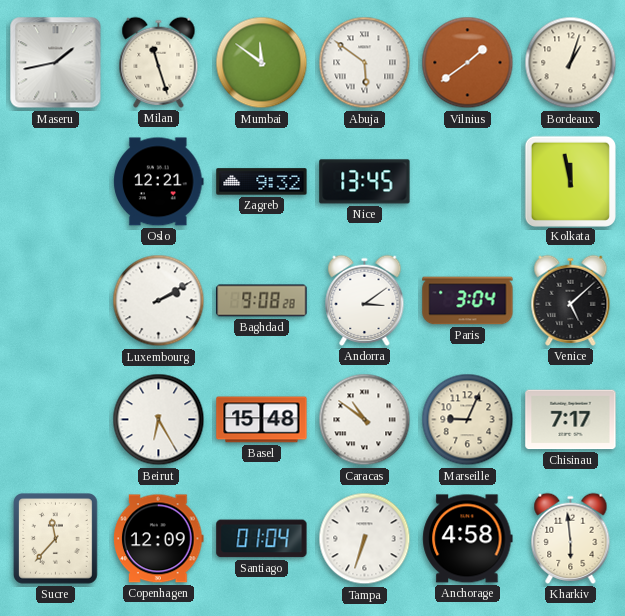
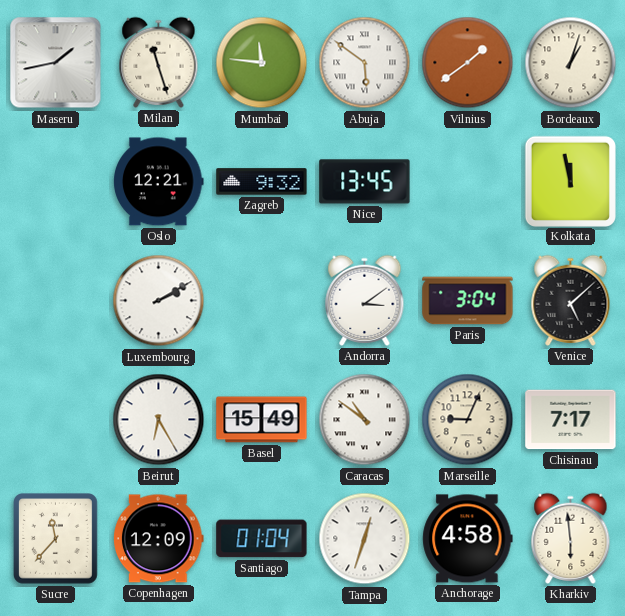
Mumbai: 11:51 -> 11:46 (262, 63)
Baghdad: 9:08 -> none (262, 301)
Basel: 15:48 -> 15:49 (262, 420)
Tampa: 6:33 -> 12:33 (365, 539)
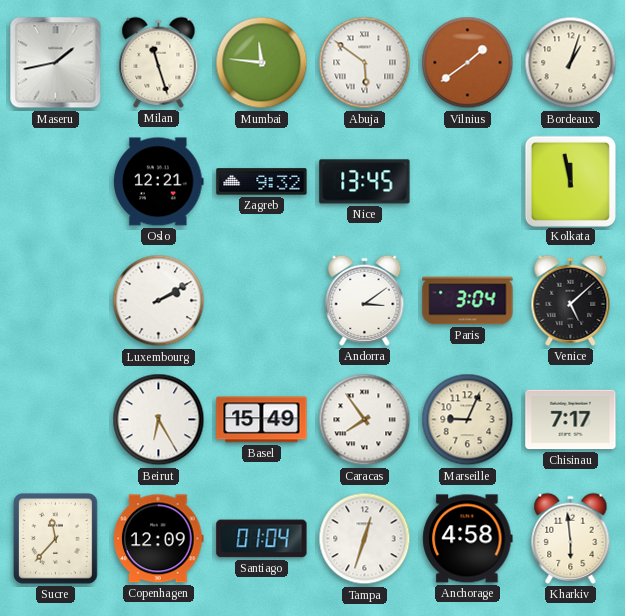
Caracas: 10:51 -> 7:54 (365, 420)
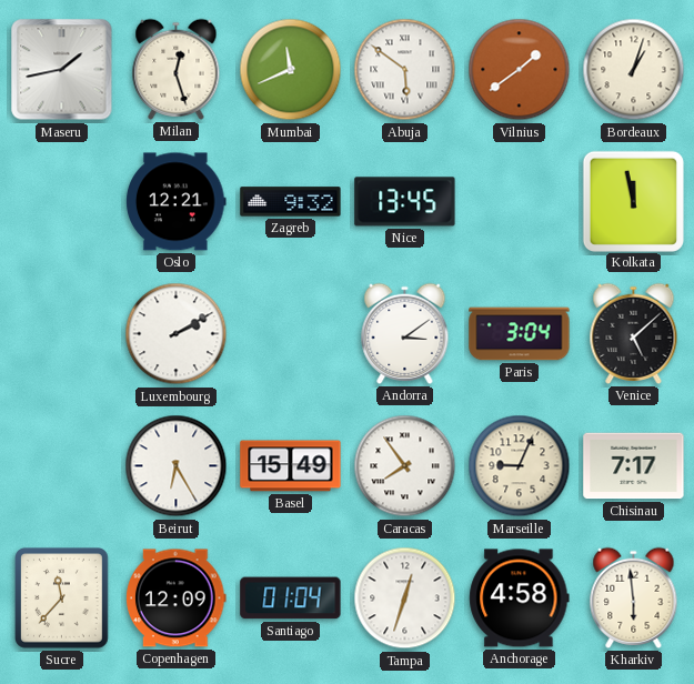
Milan: 11:27 -> 12:27 (177, 69)
Mumbai: 11:46 -> 11:41 (291, 70)
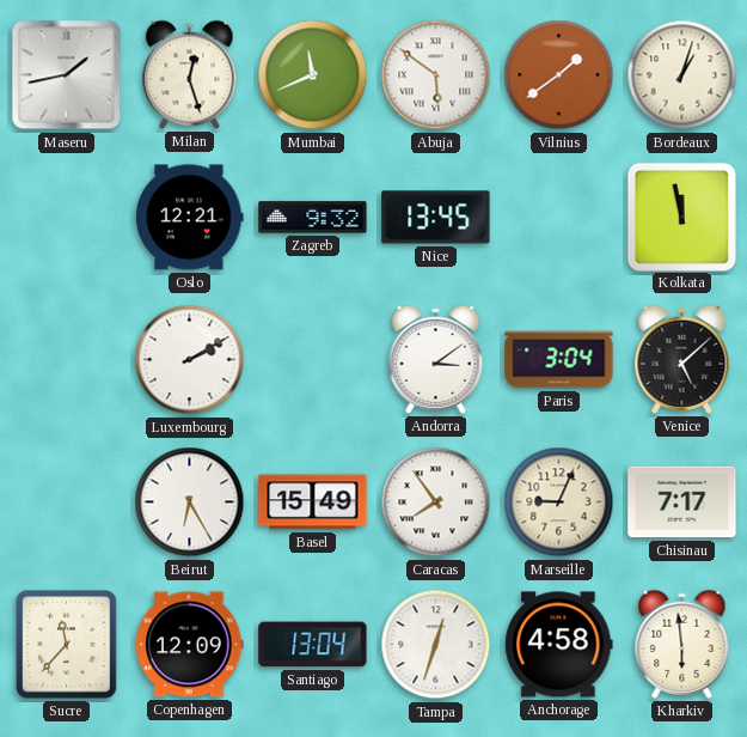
Santiago: 01:04 -> 13:04 (313, 645)
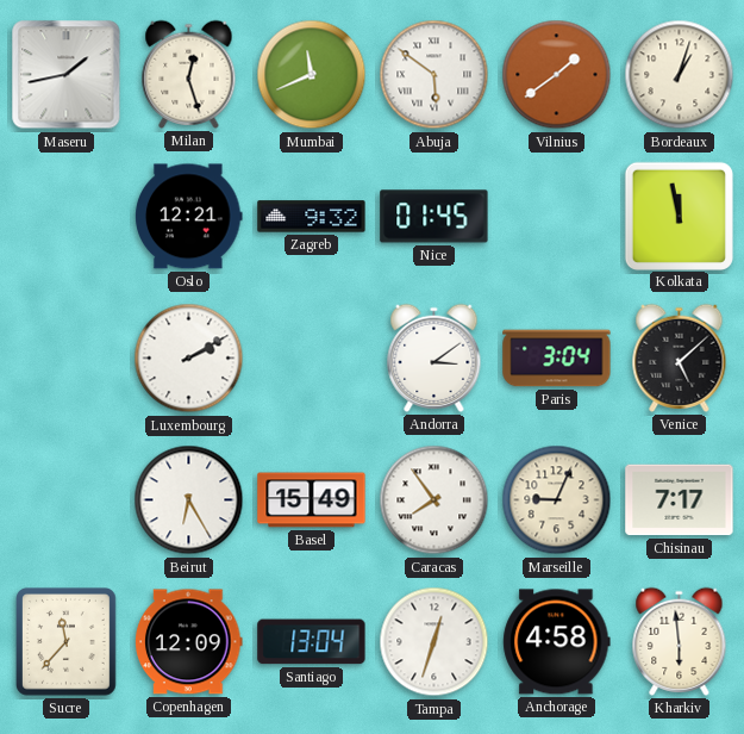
Nice: 13:45 -> 01:45 (434, 217)
